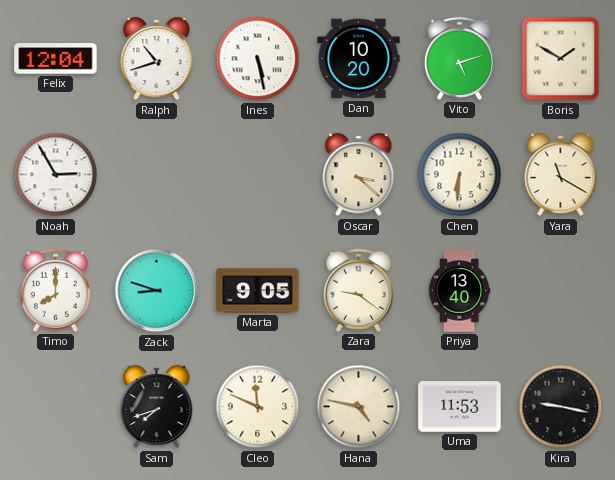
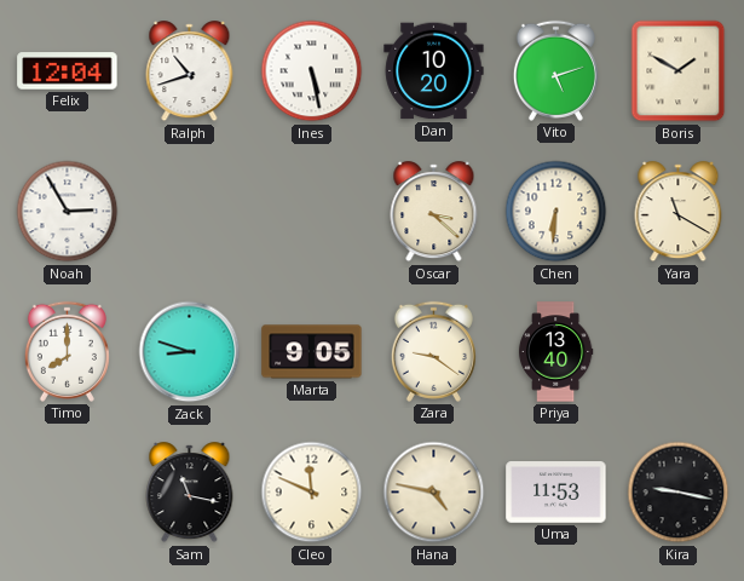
Sam: 7:42 -> 11:17 (190, 493)
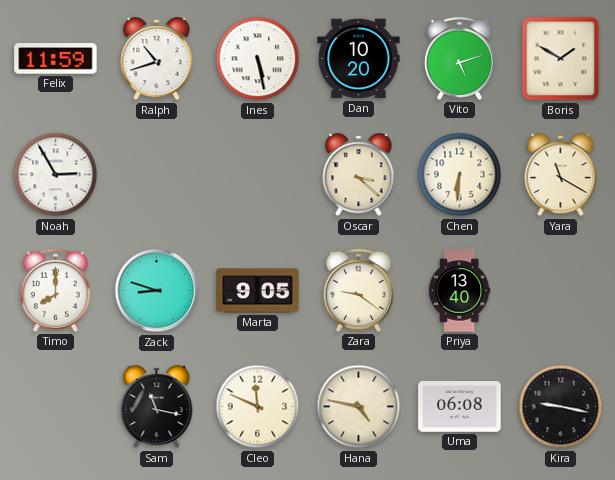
Felix: 12:04 -> 11:59 (56, 59)
Uma: 11:53 -> 06:08 (460, 407)
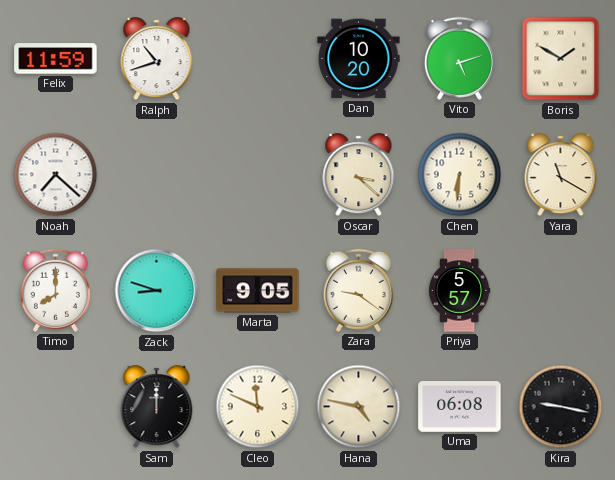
Ines: 5:28 -> none (258, 59)
Noah: 2:55 -> 7:22 (56, 175)
Priya: 13:40 -> 5:57 (459, 291)
Sam: 11:17 -> 12:00 (157, 407)
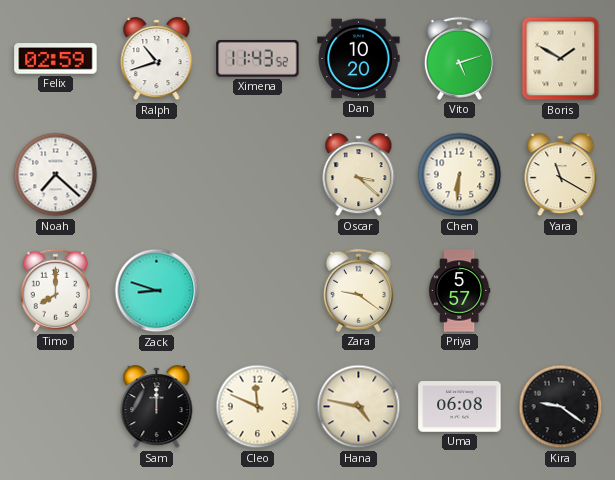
Felix: 11:59 -> 02:59 (56, 59)
Ximena: none -> 11:43 (258, 58)
Marta: 9:05 -> none (258, 291)
Kira: 9:17 -> 9:21 (561, 407)
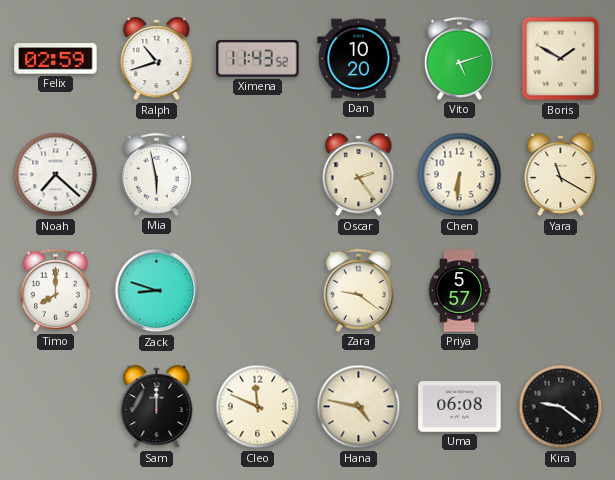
Mia: none -> 5:58 (156, 174)
Oscar: 3:22 -> 2:24 (359, 175)
